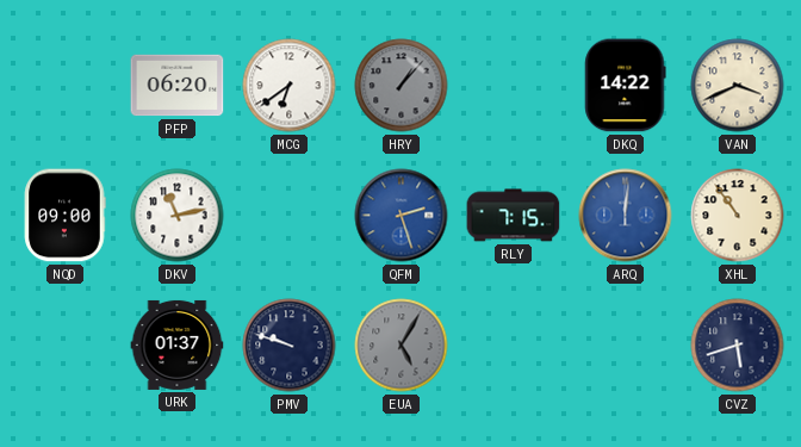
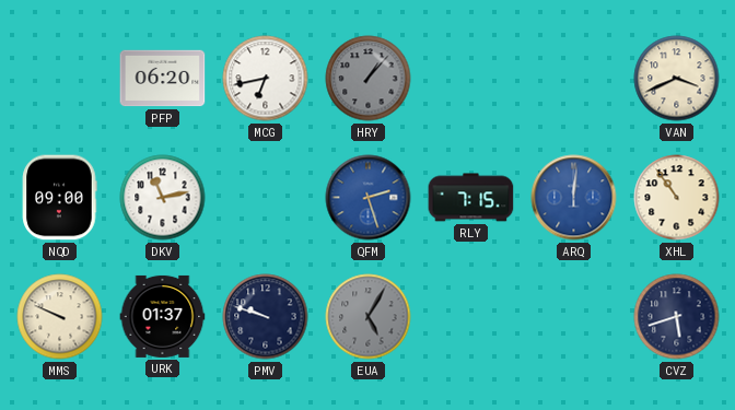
MCG: 6:39 -> 6:43 (266, 79)
DKQ: 14:22 -> none (626, 86)
MMS: none -> 9:49 (60, 317)
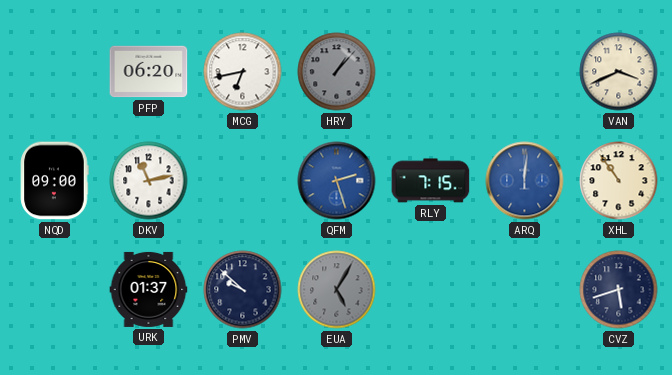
MMS: 9:49 -> none (60, 317)
PMV: 9:48 -> 9:52 (243, 290)
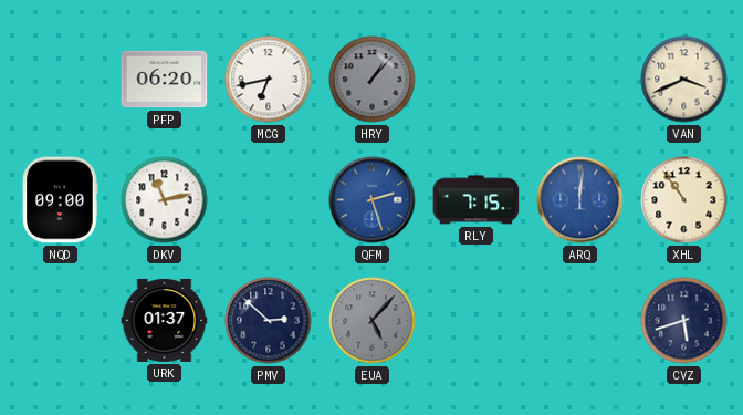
PMV: 9:52 -> 2:52 (269, 321)
EUA: 5:05 -> 5:07 (373, 321)
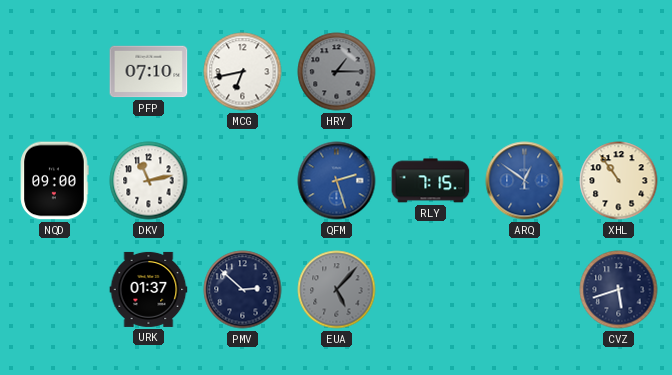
PFP: 06:20 -> 07:10 (149, 72)
HRY: 1:07 -> 1:15 (337, 72)
VAN: 3:41 -> none (684, 80)
ARQ: 12:01 -> 12:51 (525, 181)
